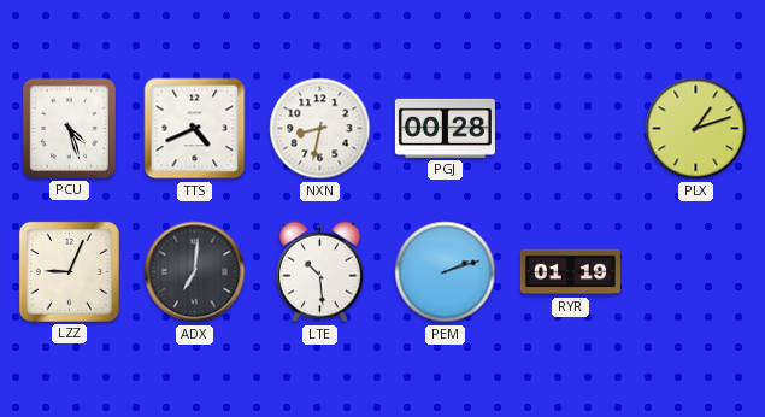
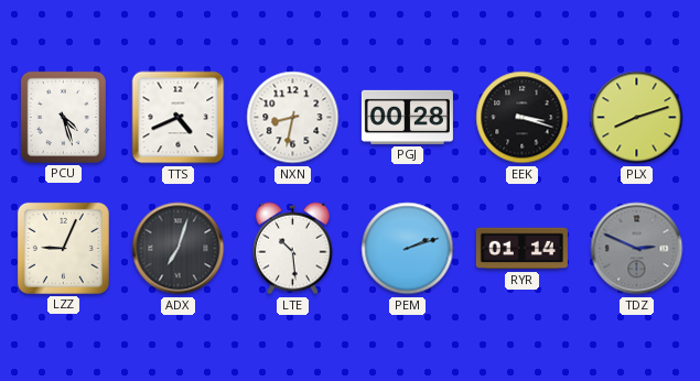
EEK: none -> 3:18 (523, 118)
PLX: 1:12 -> 8:12 (637, 118)
ADX: 7:01 -> 7:03 (179, 249)
RYR: 01:19 -> 01:14 (521, 249)
TDZ: none -> 2:49 (637, 249)
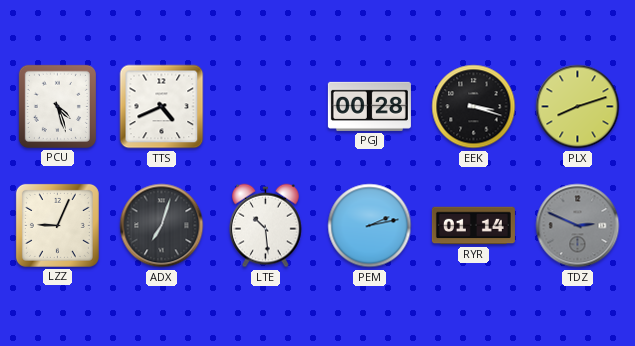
NXN: 8:32 -> none (293, 118)
PEM: 2:12 -> 2:13 (370, 226)
